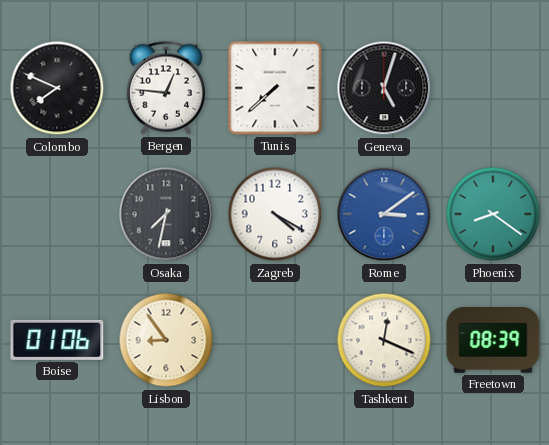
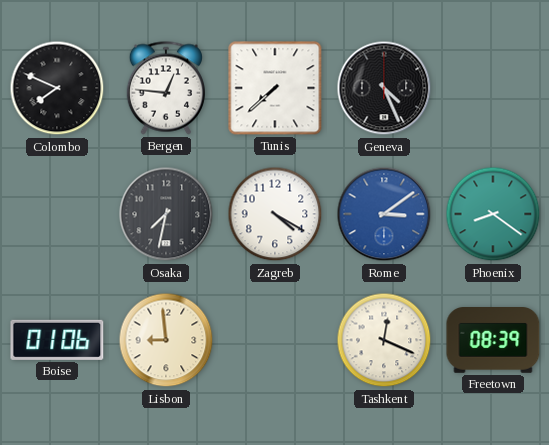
Geneva: 5:03 -> 4:26 (384, 88)
Lisbon: 8:54 -> 8:59 (166, 340)
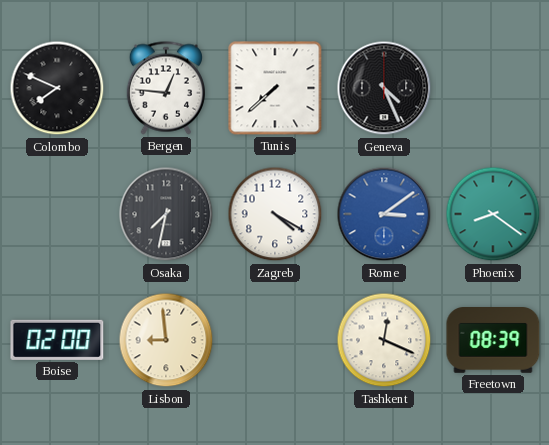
Boise: 01:06 -> 02:00 (57, 340)
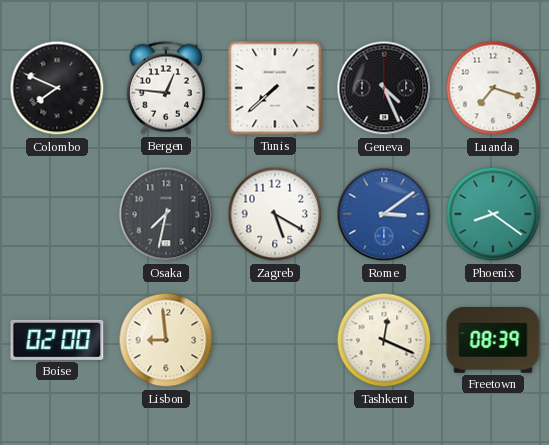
Luanda: none -> 7:18 (493, 88)
Zagreb: 4:20 -> 5:20 (275, 214)
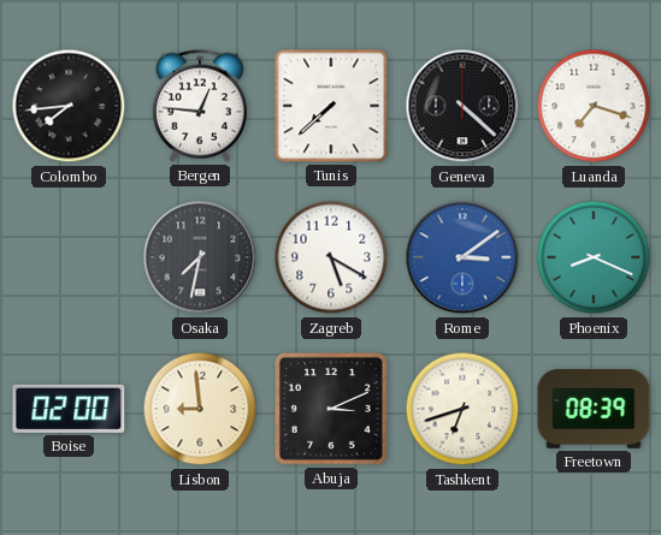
Colombo: 7:49 -> 7:44 (69, 106)
Geneva: 4:26 -> 4:22 (462, 106)
Phoenix: 8:21 -> 8:19 (594, 257)
Abuja: none -> 3:11 (331, 409)
Tashkent: 12:19 -> 6:42 (462, 409)
